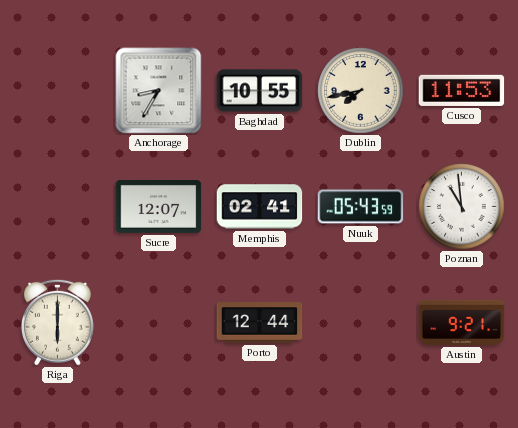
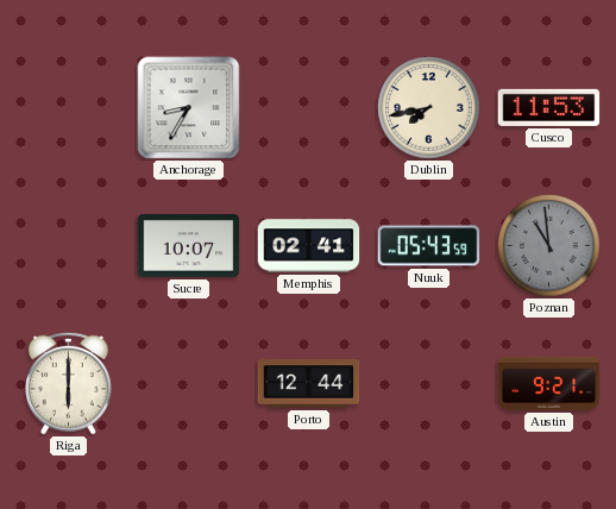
Baghdad: 10:55 -> none (260, 91)
Sucre: 12:07 -> 10:07 (189, 246)
Poznan dial: white -> grey (549, 246)
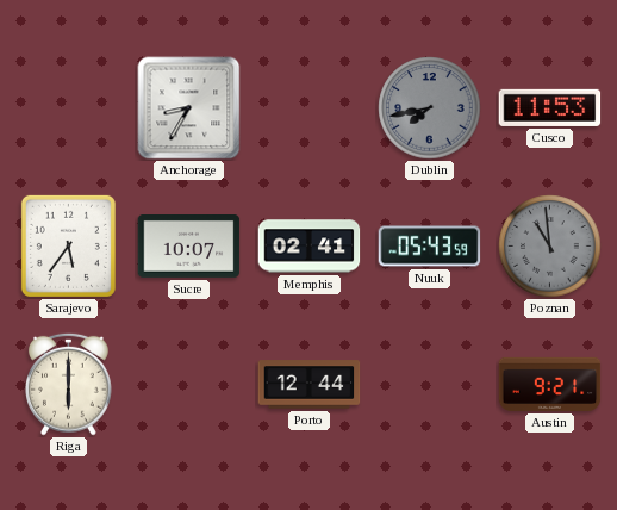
Dublin dial: cream -> grey (430, 108)
Sarajevo: none -> 5:36 (68, 245)
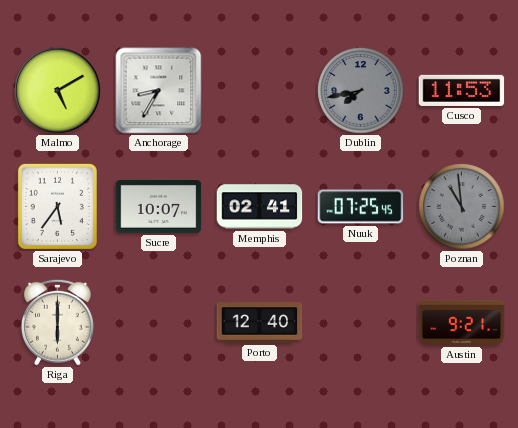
Malmo: none -> 5:10 (58, 91)
Nuuk: 05:43 -> 07:25 (361, 207)
Porto: 12:44 -> 12:40 (260, 323)
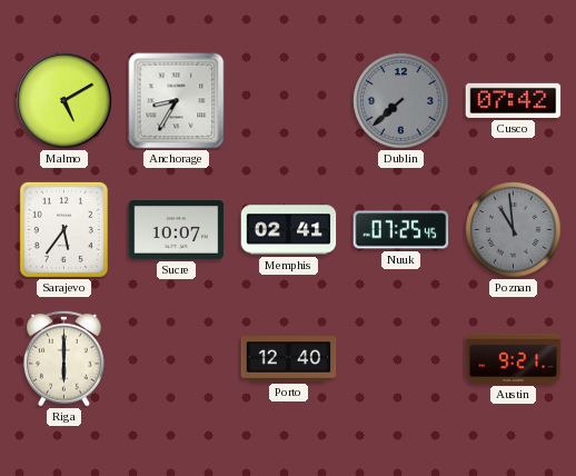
Dublin: 7:43 -> 7:38 (401, 101)
Cusco: 11:53 -> 07:42 (514, 100)
